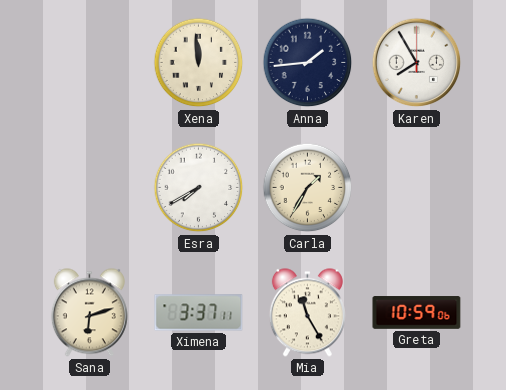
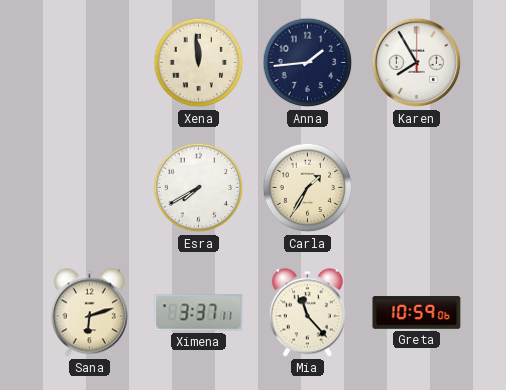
Mia: 11:25 -> 11:23 (307, 313)
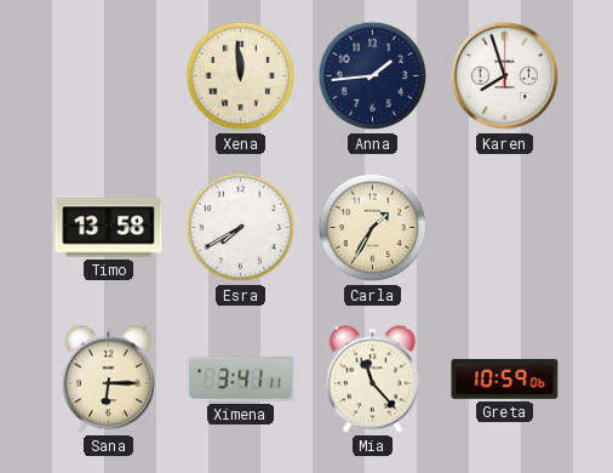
Karen: 7:55 -> 7:57 (505, 76)
Timo: none -> 13:58 (109, 228)
Sana: 6:12 -> 6:15 (108, 380)
Ximena: 3:37 -> 3:41 (241, 380)
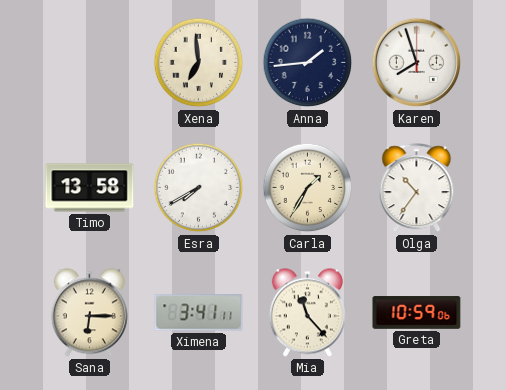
Xena: 11:59 -> 6:59 (199, 63)
Olga: none -> 10:36 (417, 188)
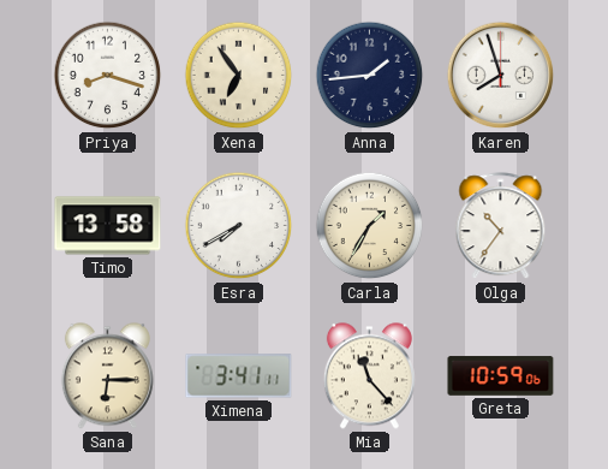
Priya: none -> 8:18 (108, 76)
Xena: 6:59 -> 6:54 (239, 76)
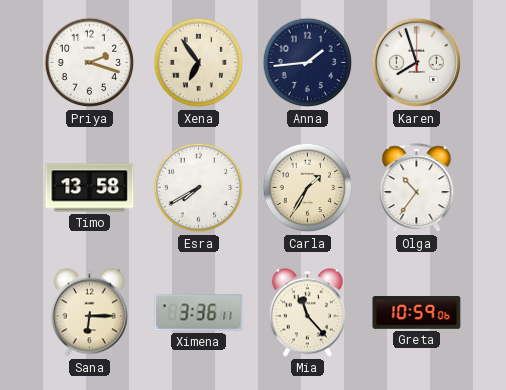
Priya: 8:18 -> 2:18 (90, 63)
Ximena: 3:41 -> 3:36 (199, 313)
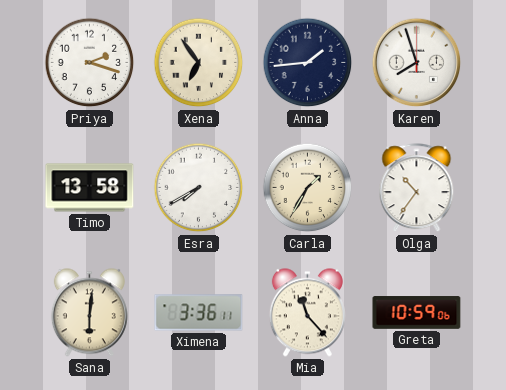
Sana: 6:15 -> 6:01 (89, 313)
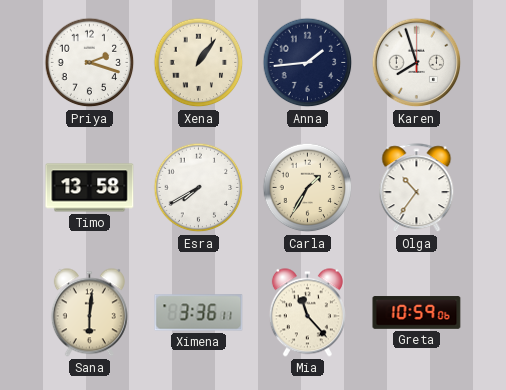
Xena: 6:54 -> 1:06 (199, 63)
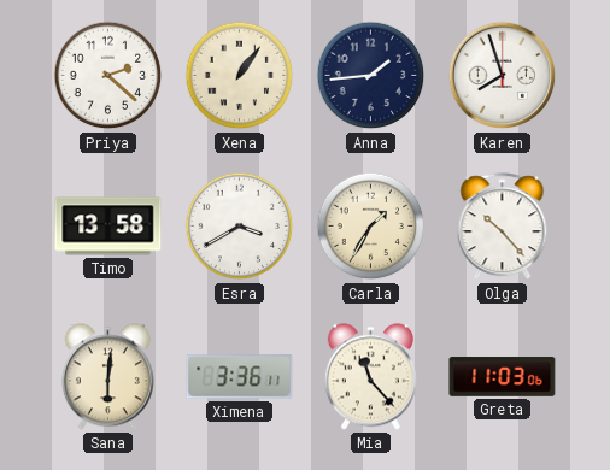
Priya: 2:18 -> 2:22 (108, 76)
Esra: 7:40 -> 3:40 (240, 227)
Olga: 10:36 -> 10:23 (503, 227)
Greta: 10:59 -> 11:03 (503, 377)
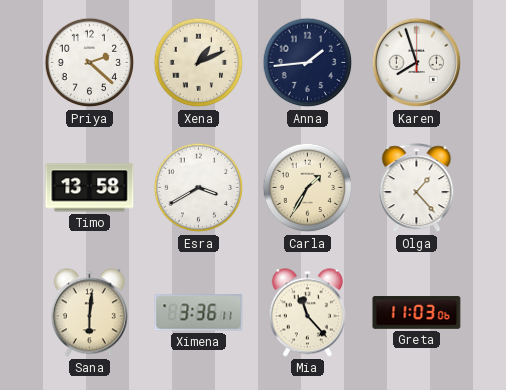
Xena: 1:06 -> 1:11 (199, 63)
Olga: 10:23 -> 1:23 (417, 188)
